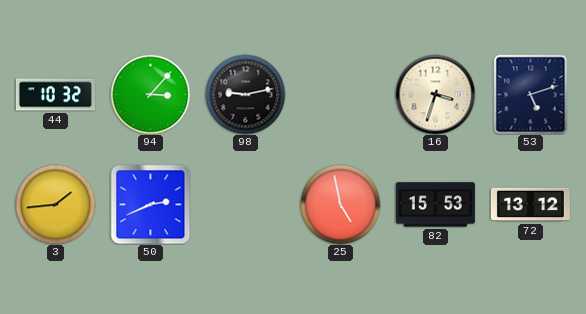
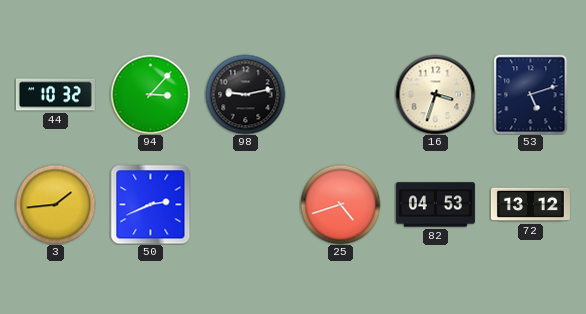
25: 4:58 -> 4:42 (340, 204)
82: 15:53 -> 04:53 (435, 205)
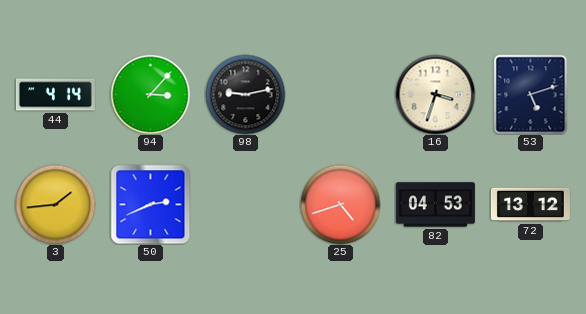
44: 10:32 -> 4:14 (55, 95)
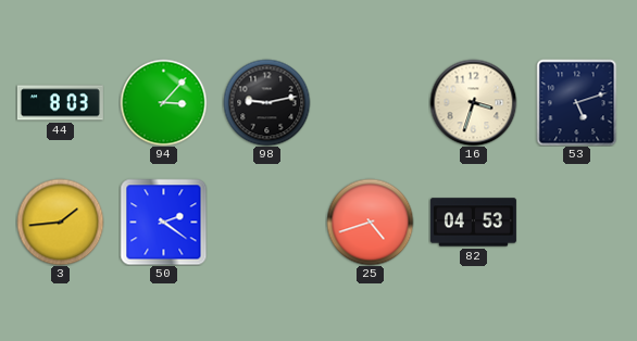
44: 4:14 -> 8:03 (60, 103)
50: 2:41 -> 2:21 (163, 222)
72: 13:12 -> none (530, 205)
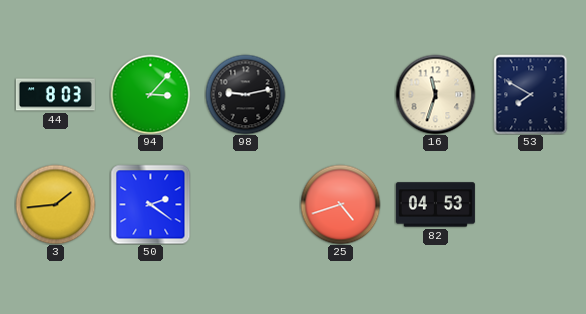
16: 3:33 -> 11:33 (435, 94)
53: 5:12 -> 7:50 (531, 94)
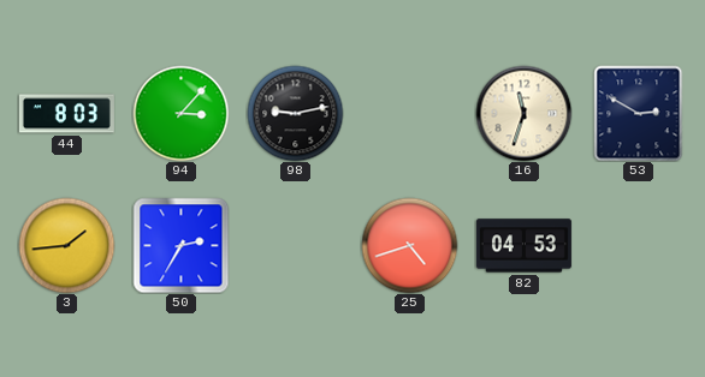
53: 7:50 -> 2:50 (639, 113)
50: 2:21 -> 2:35 (180, 245)
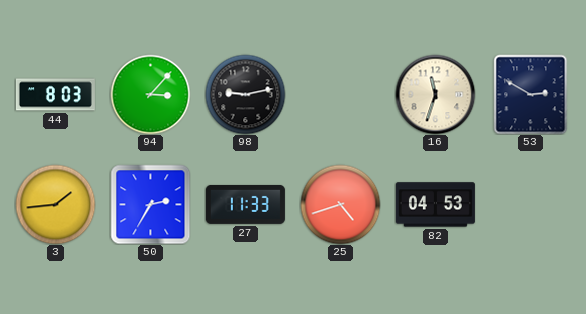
27: none -> 11:33 (245, 204)
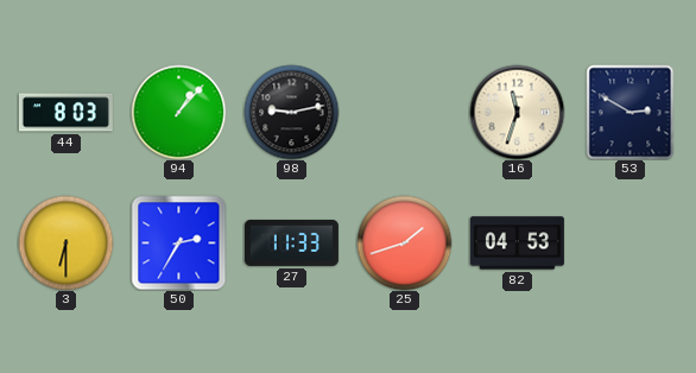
94: 3:07 -> 1:07 (178, 112)
3: 1:44 -> 6:30 (65, 242)
25: 4:42 -> 1:42 (404, 242)
